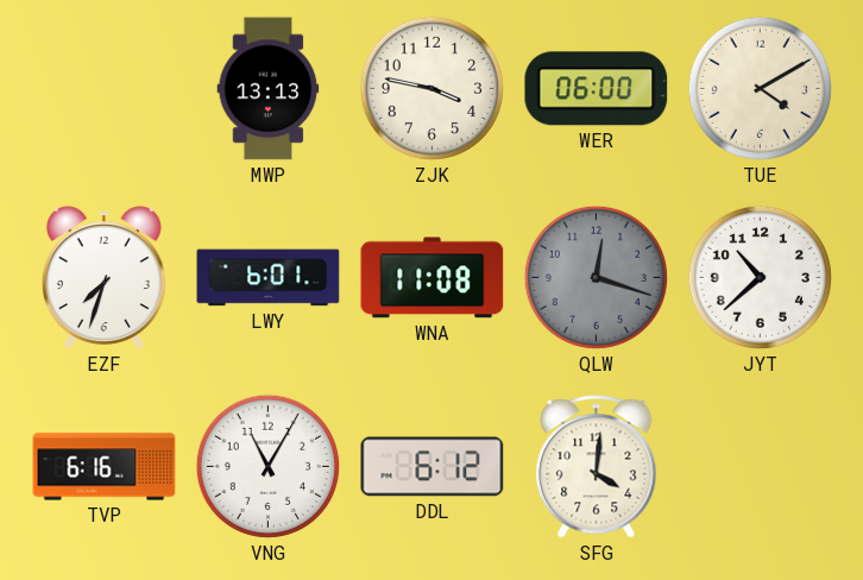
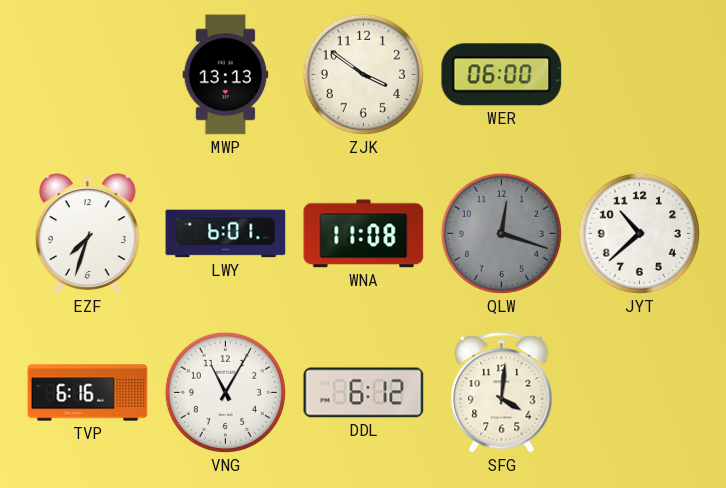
ZJK: 3:47 -> 3:51 (363, 74)
TUE: 4:10 -> none (760, 88)
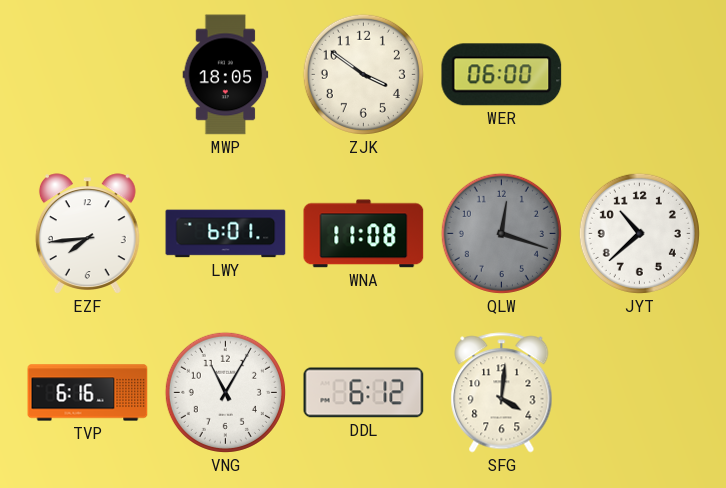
MWP: 13:13 -> 18:05 (226, 75)
EZF: 7:33 -> 7:44 (87, 234)
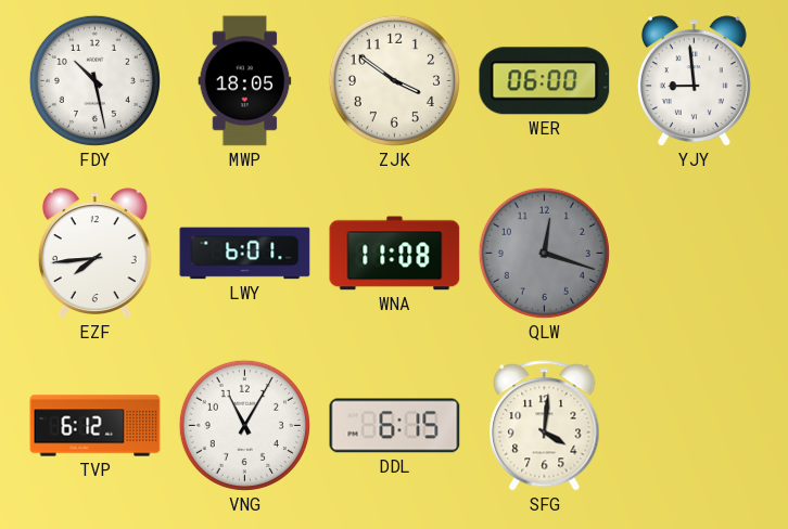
FDY: none -> 10:28 (94, 80)
YJY: none -> 8:59 (694, 81)
JYT: 10:38 -> none (639, 233)
TVP: 6:16 -> 6:12 (96, 426)
DDL: 6:12 -> 6:15 (395, 426)
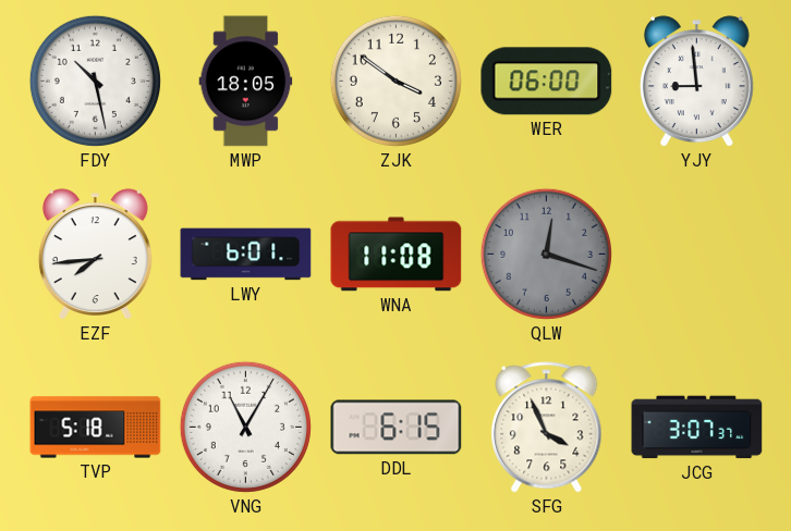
TVP: 6:12 -> 5:18 (96, 428)
SFG: 4:01 -> 3:56 (547, 428)
JCG: none -> 3:07 (697, 428)
